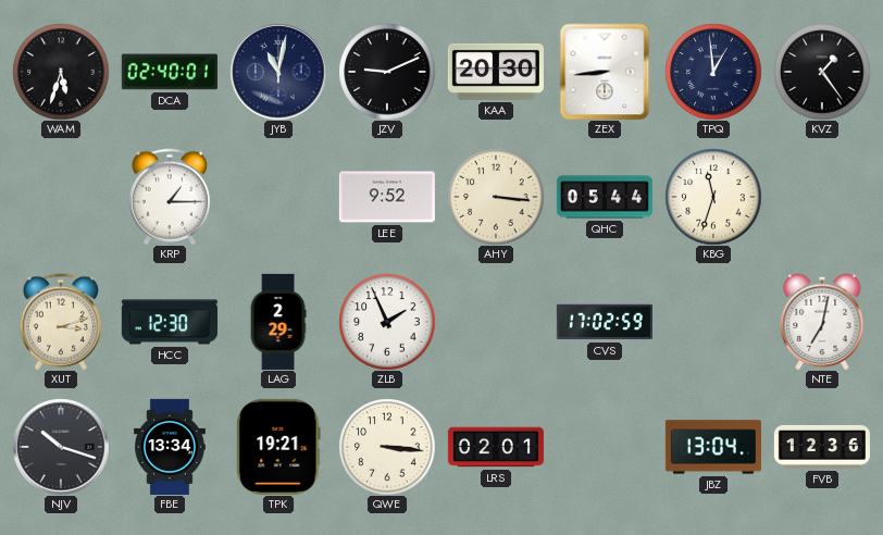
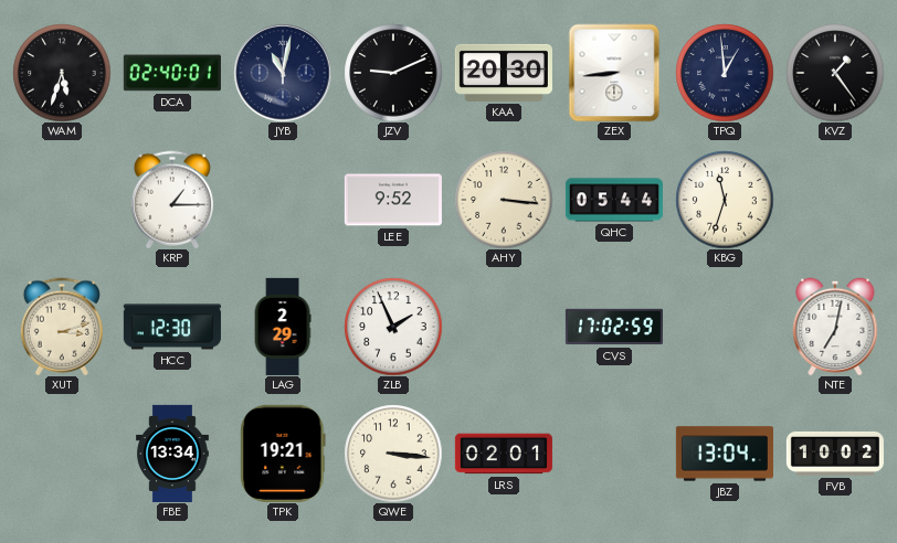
NJV: 10:18 -> none (61, 447)
FVB: 12:36 -> 10:02 (835, 454)
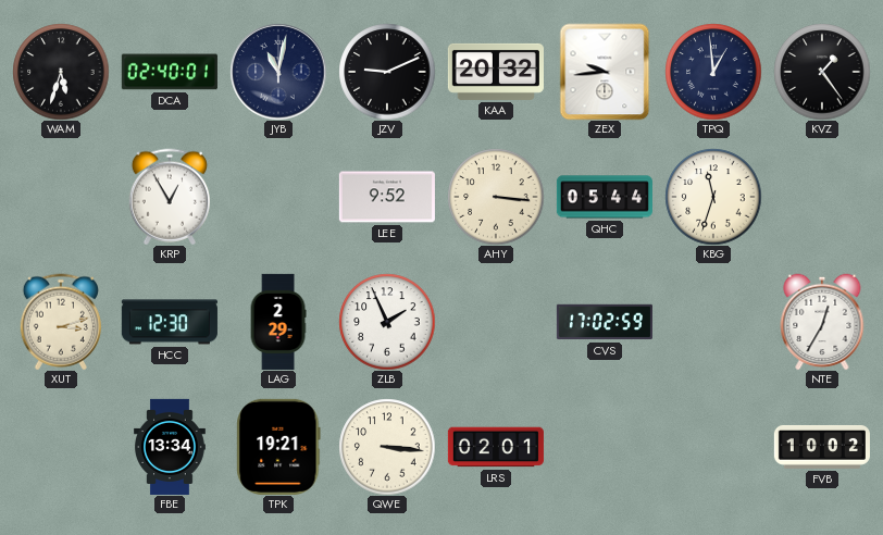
KAA: 20:30 -> 20:32 (496, 72)
ZEX: 8:44 -> 9:44 (605, 72)
KRP: 1:15 -> 12:55 (170, 197)
NTE: 7:02 -> 12:35 (822, 322)
JBZ: 13:04 -> none (725, 454)
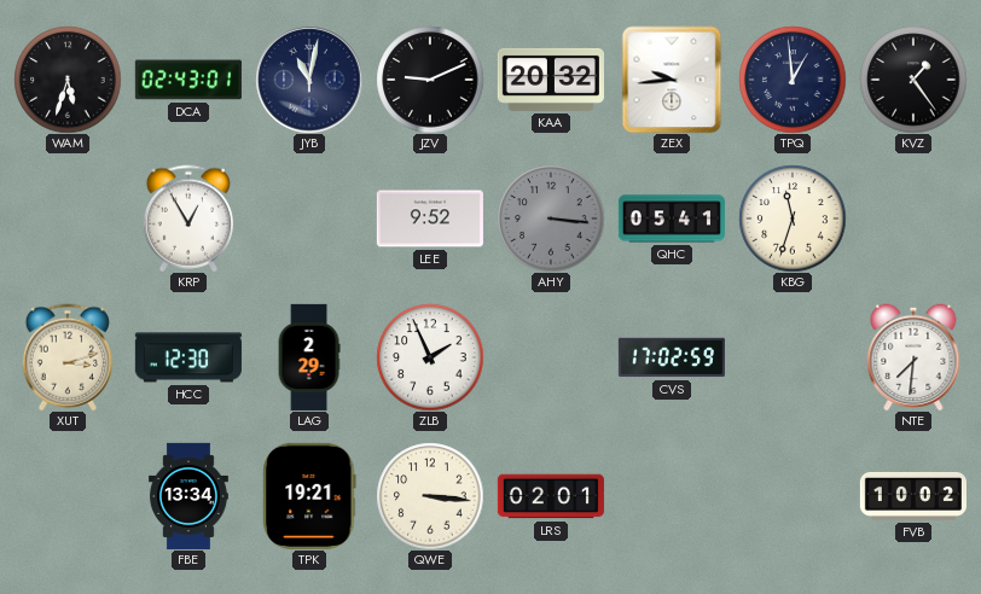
DCA: 02:40 -> 02:43 (188, 80)
AHY dial: cream -> grey (551, 219)
QHC: 05:44 -> 05:41 (672, 219)
NTE: 12:35 -> 7:31 (913, 357)
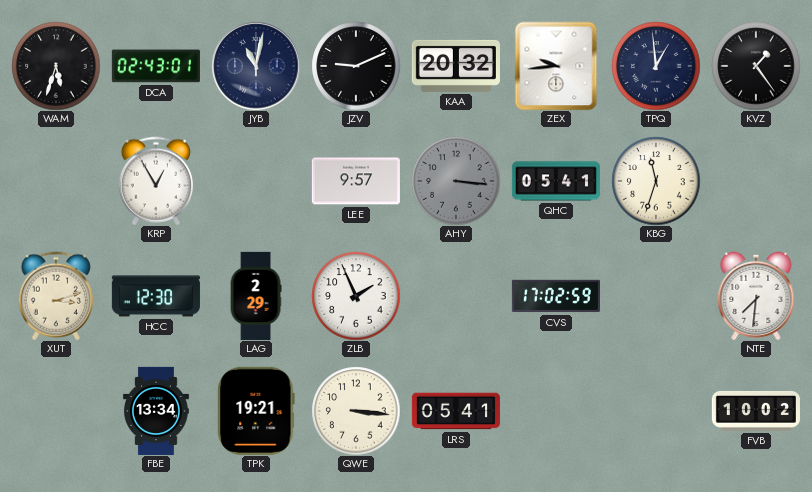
LEE: 9:52 -> 9:57 (356, 181)
LRS: 02:01 -> 05:41 (456, 411)
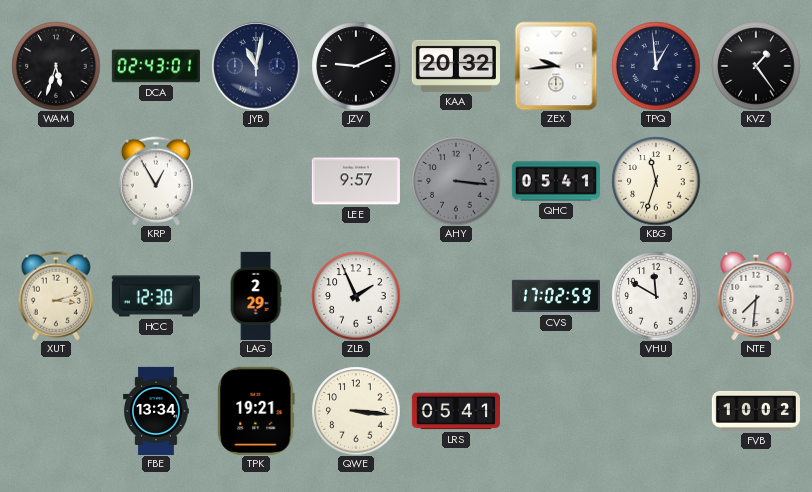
VHU: none -> 11:50 (656, 296)
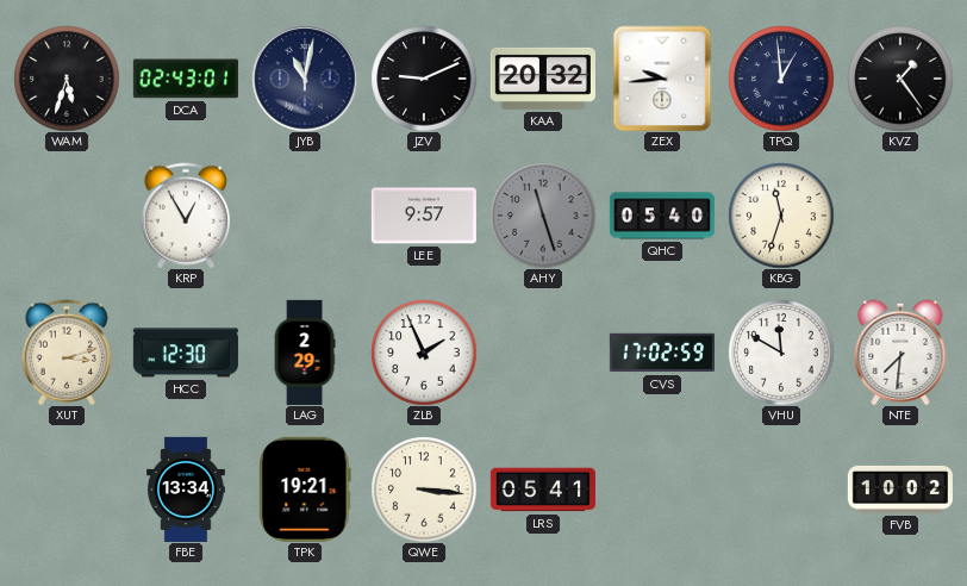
AHY: 3:16 -> 11:27 (543, 216)
QHC: 05:41 -> 05:40 (662, 216)
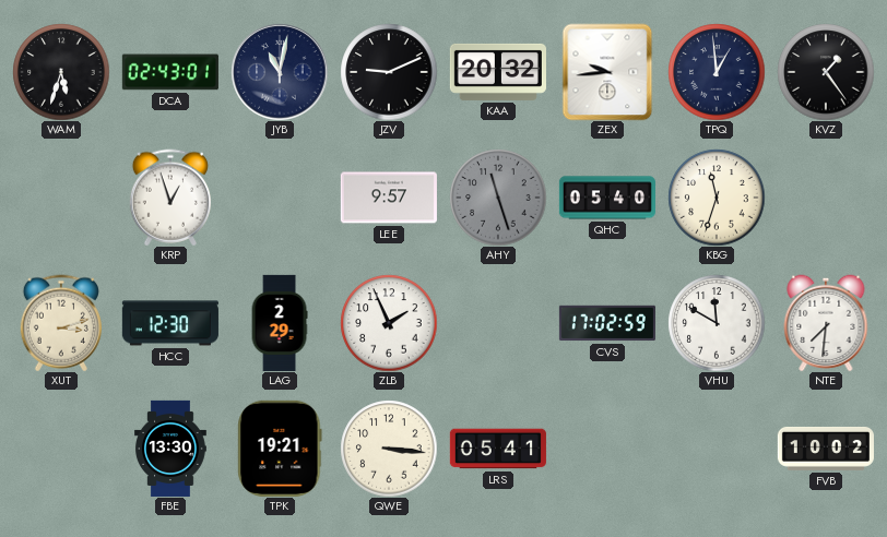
KRP: 12:55 -> 12:57 (170, 198)
FBE: 13:34 -> 13:30 (172, 449)
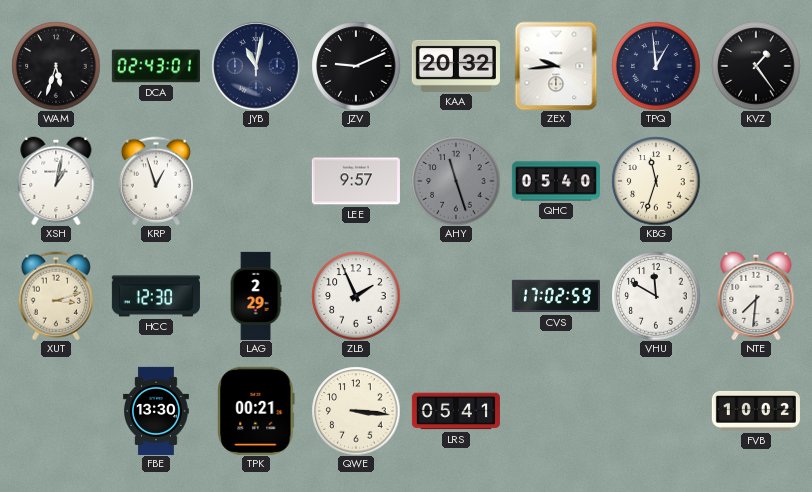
XSH: none -> 1:02 (56, 181)
TPK: 19:21 -> 00:21 (256, 411)
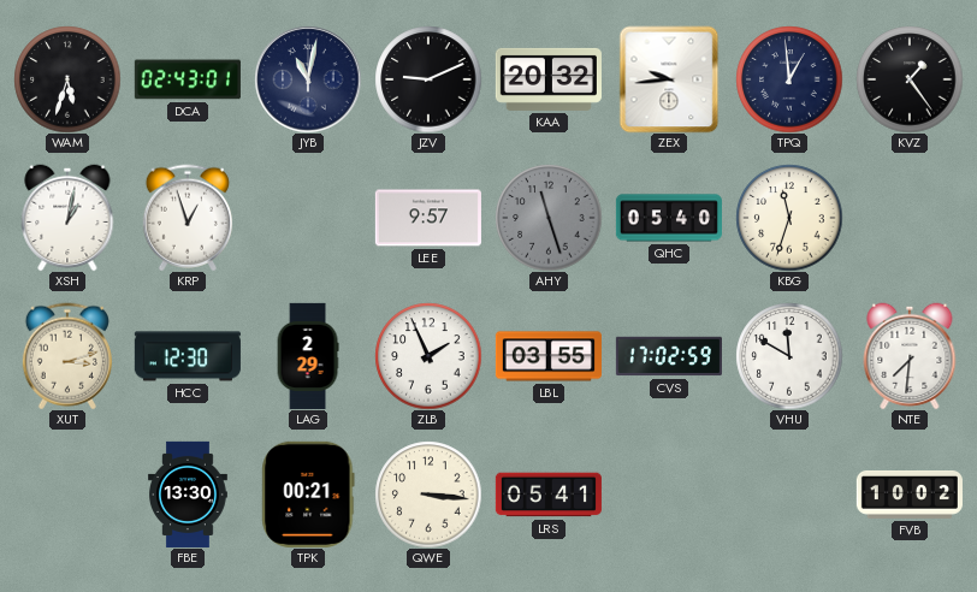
LBL: none -> 03:55 (549, 356)
